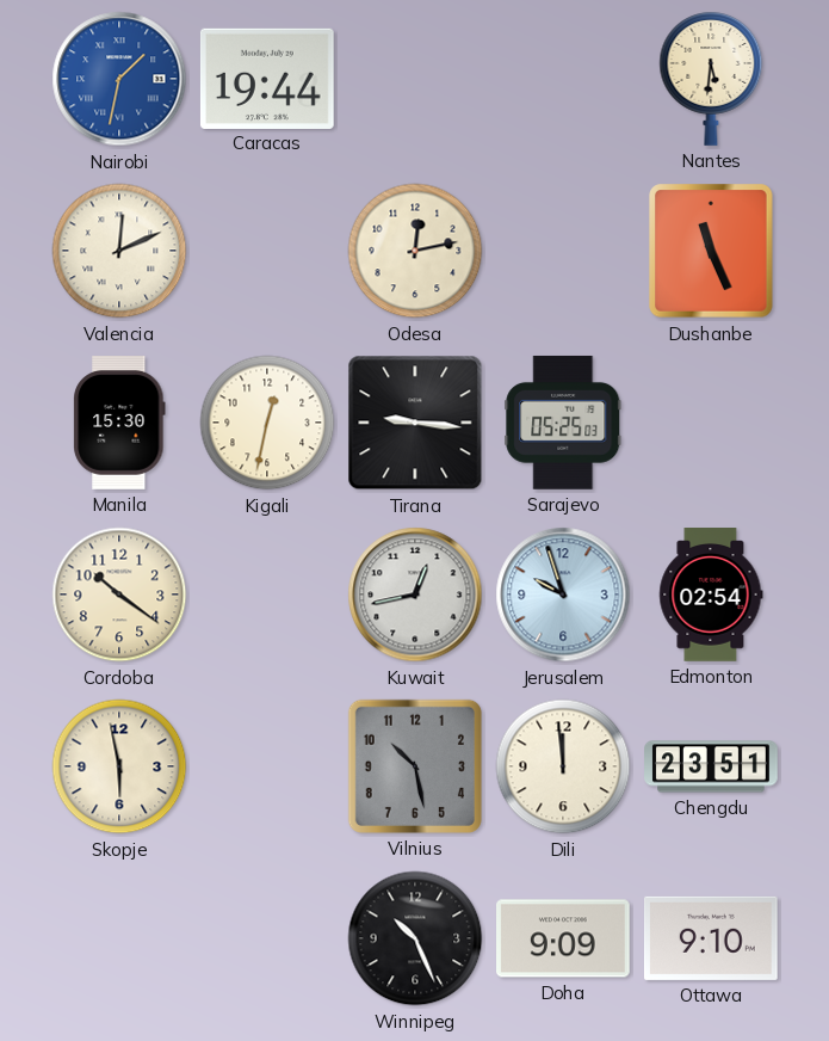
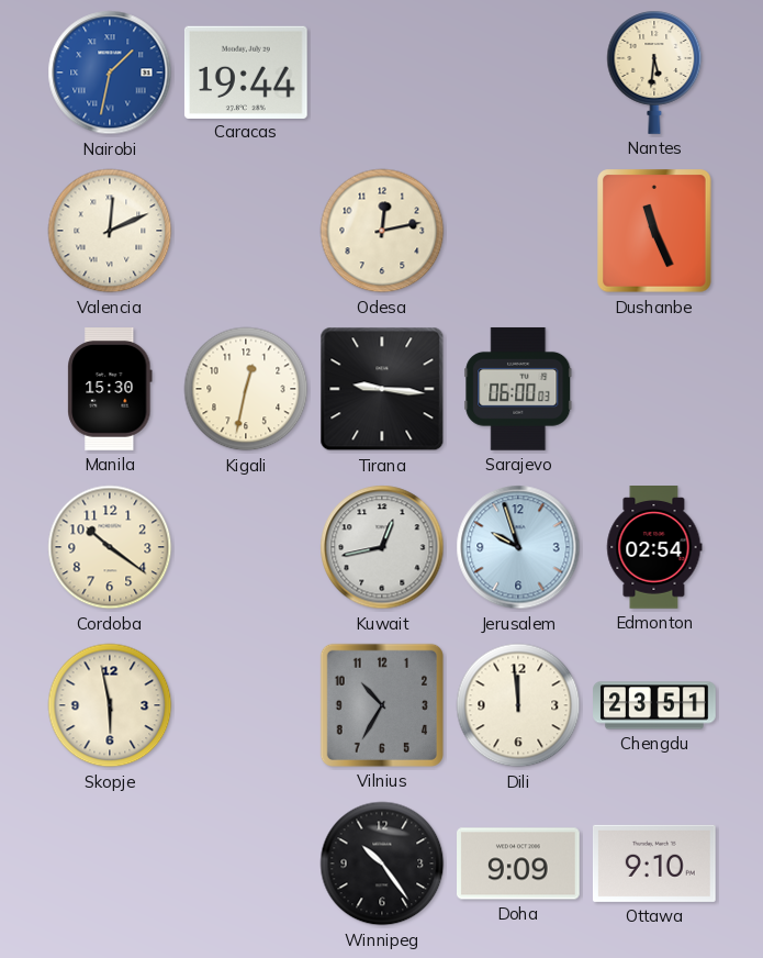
Sarajevo: 05:25 -> 06:00 (518, 389)
Vilnius: 10:28 -> 10:35 (382, 705)
Winnipeg: 10:26 -> 10:24 (382, 864)
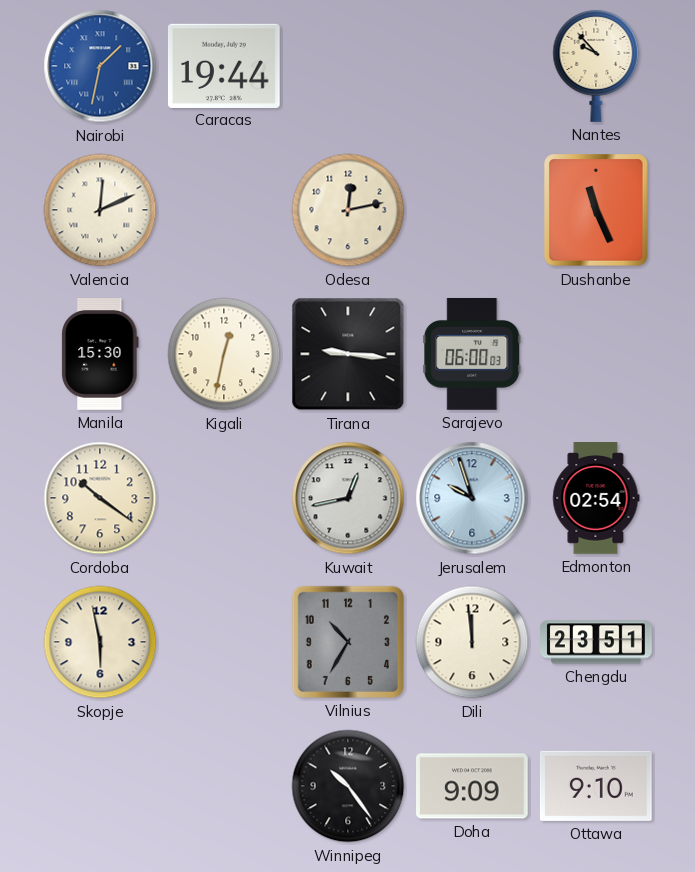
Nantes: 5:31 -> 9:53 (596, 66)
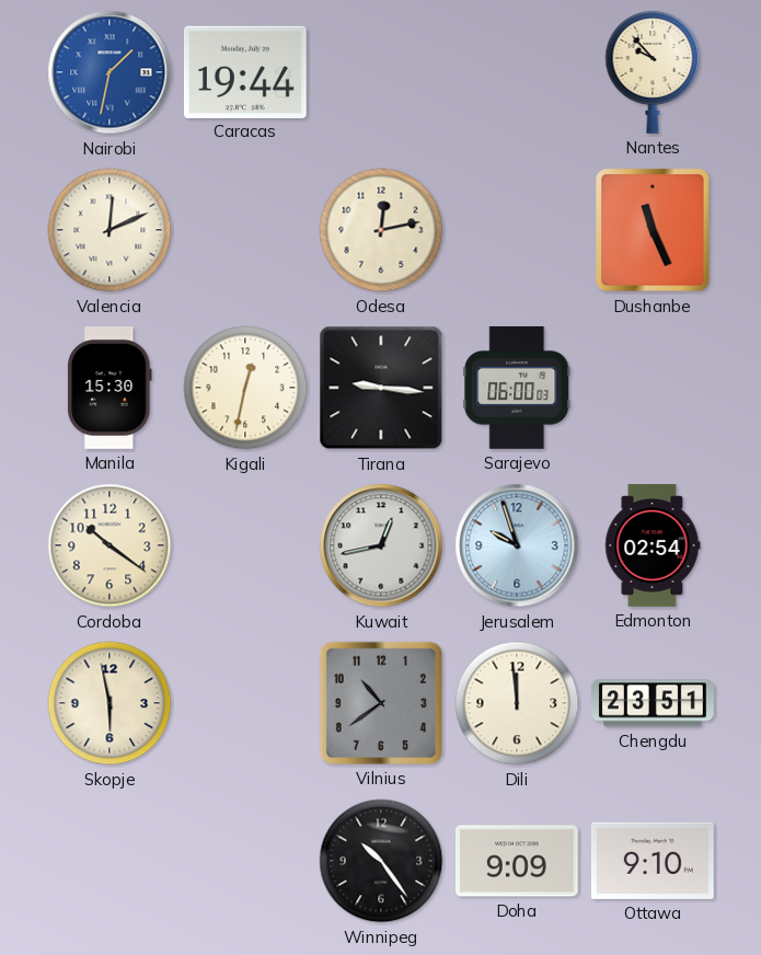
Vilnius: 10:35 -> 10:39 (381, 703)
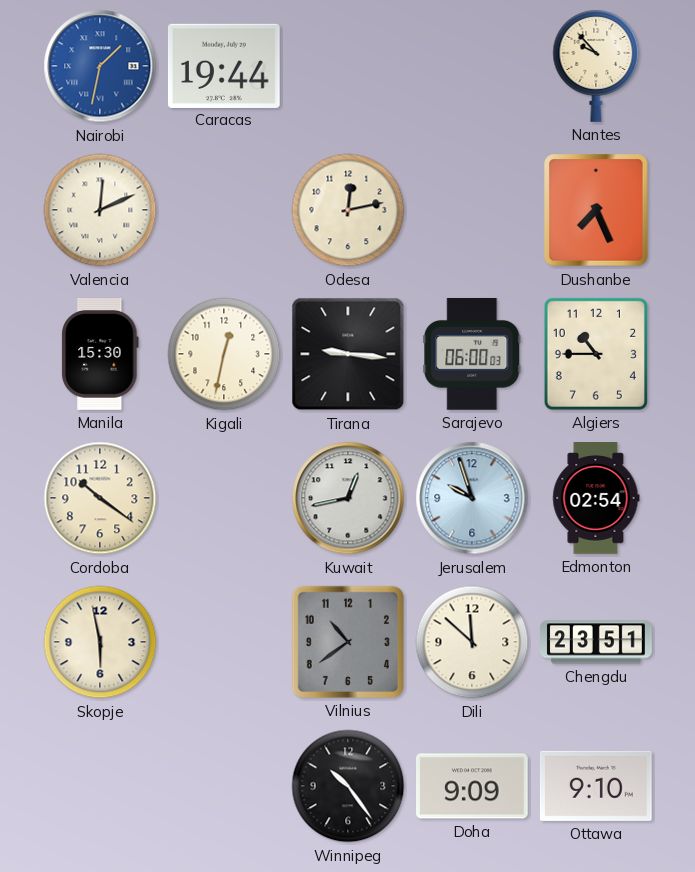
Dushanbe: 11:26 -> 7:26 (596, 210)
Algiers: none -> 10:45 (596, 354)
Dili: 11:59 -> 11:52 (472, 642)
